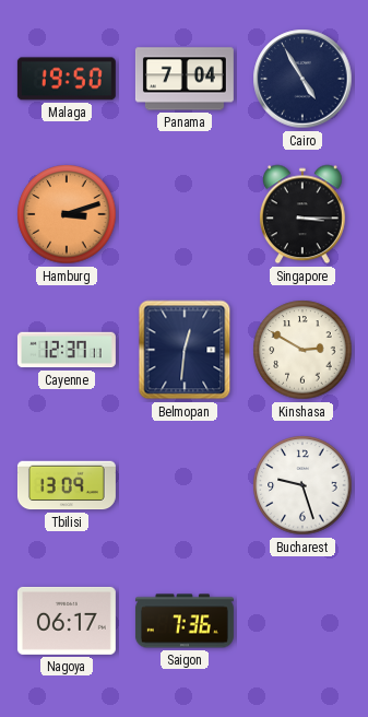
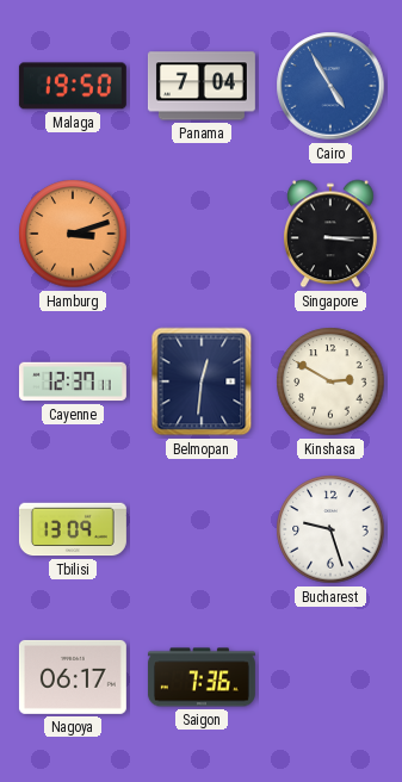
Cairo dial: navy -> blue (330, 86)
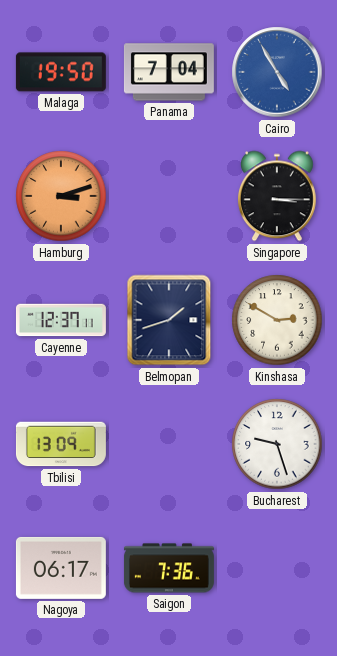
Belmopan: 12:31 -> 1:42 (169, 320)
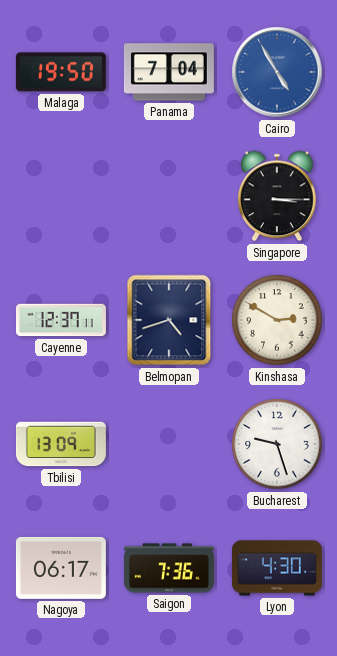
Hamburg: 3:12 -> none (61, 196)
Belmopan: 1:42 -> 4:42 (169, 320)
Lyon: none -> 4:30 (277, 568)
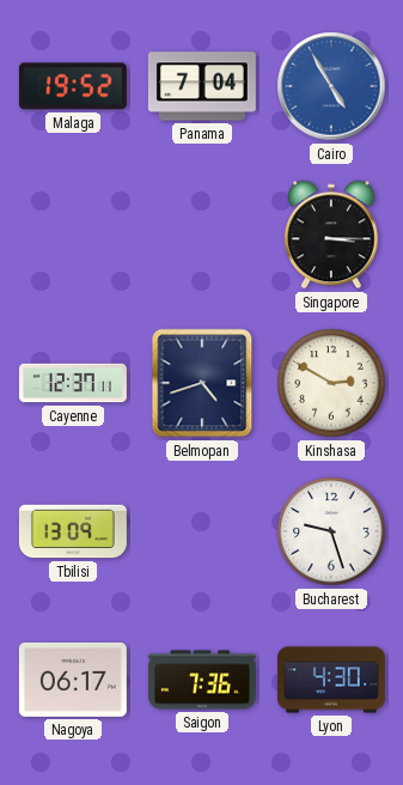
Malaga: 19:50 -> 19:52 (73, 86)
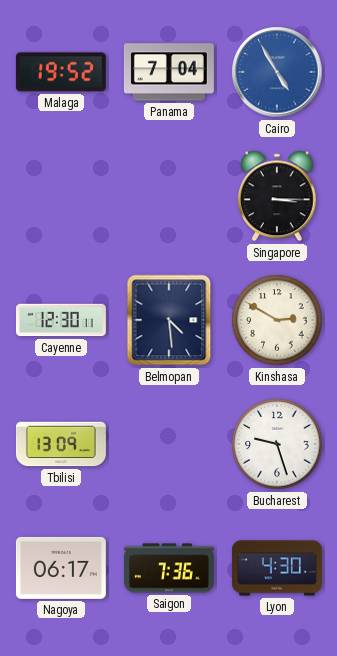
Cayenne: 12:37 -> 12:30 (61, 320)
Belmopan: 4:42 -> 4:29 (169, 320)
